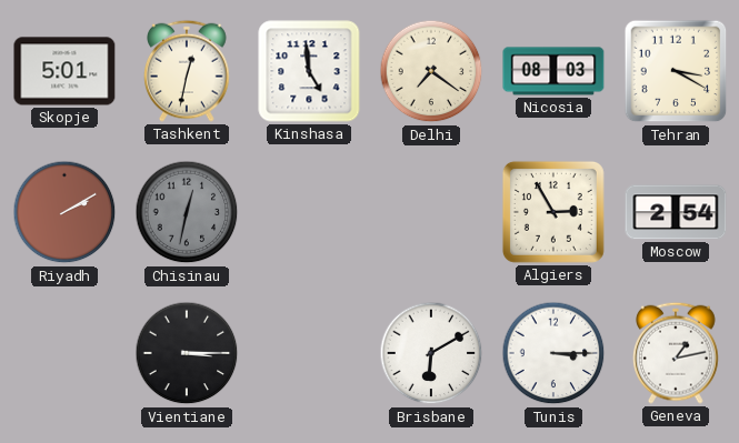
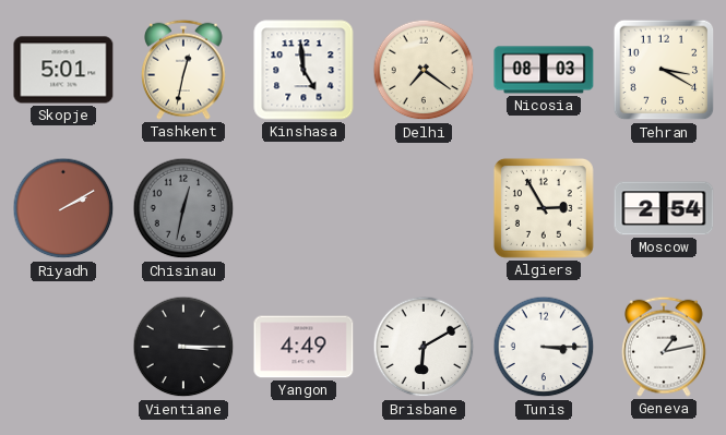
Yangon: none -> 4:49 (304, 347)
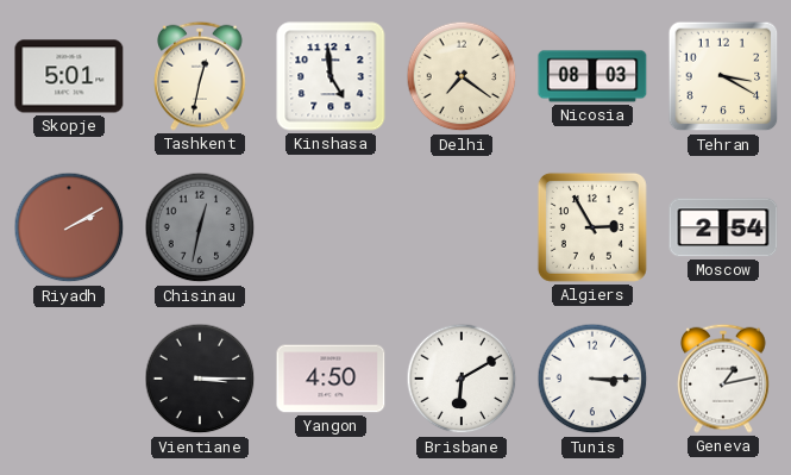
Yangon: 4:49 -> 4:50 (331, 379)
